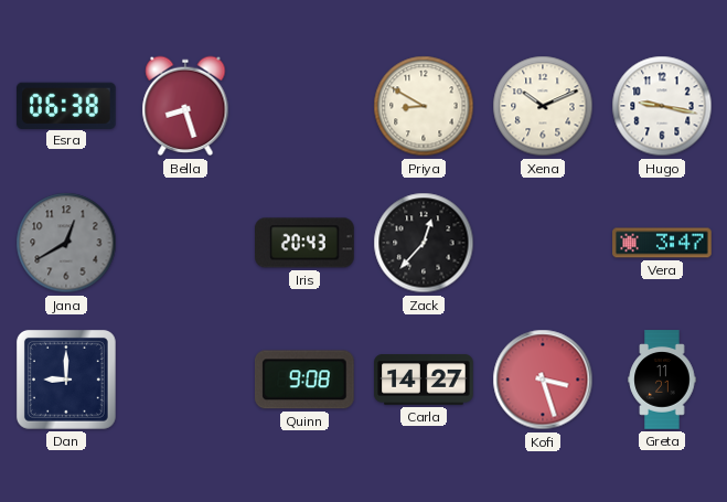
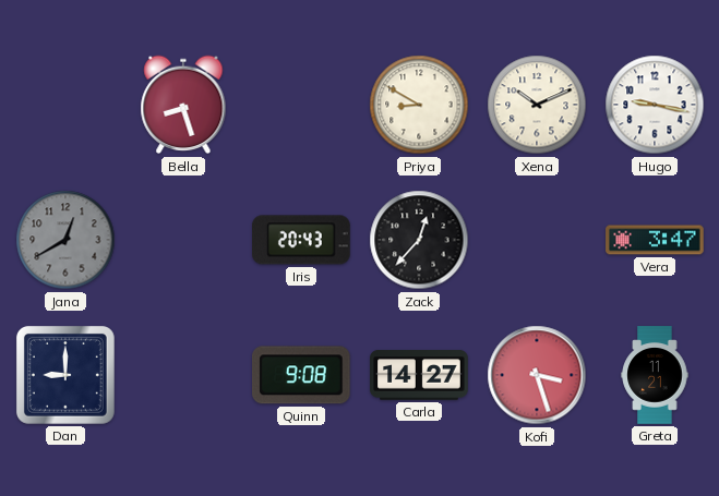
Esra: 06:38 -> none (67, 105)
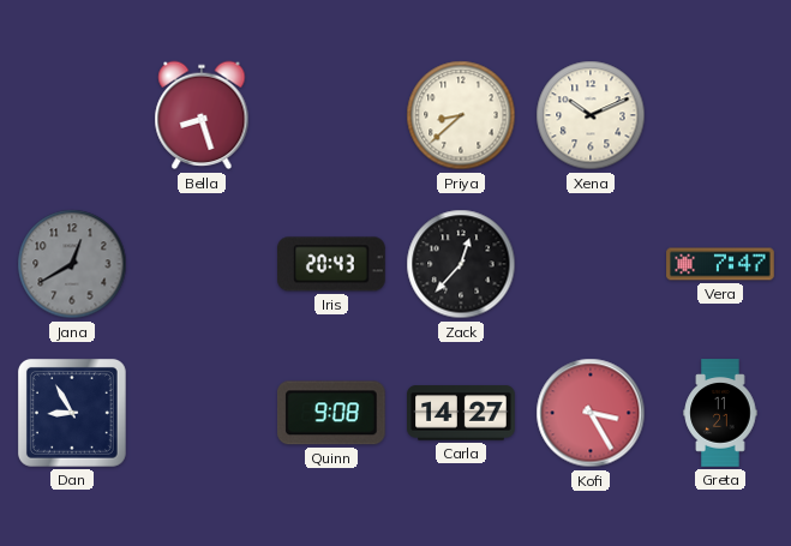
Priya: 8:50 -> 8:38 (461, 115)
Hugo: 9:17 -> none (655, 105)
Vera: 3:47 -> 7:47 (720, 264)
Dan: 9:00 -> 8:55 (72, 413)
Kofi: 3:27 -> 3:25 (591, 413)
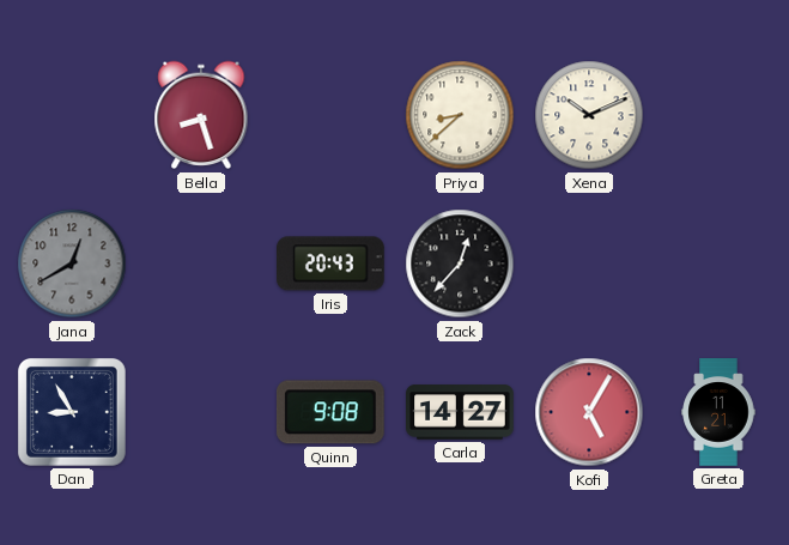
Vera: 7:47 -> none (720, 264)
Kofi: 3:25 -> 5:05 (589, 412)
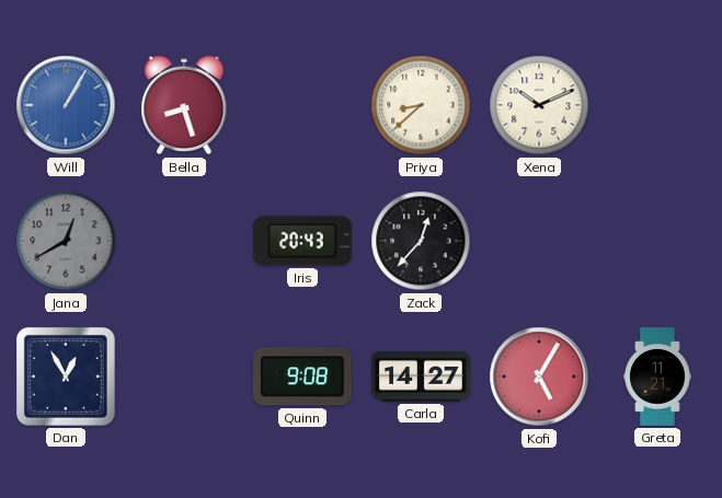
Will: none -> 1:05 (66, 105)
Dan: 8:55 -> 12:55 (66, 377)
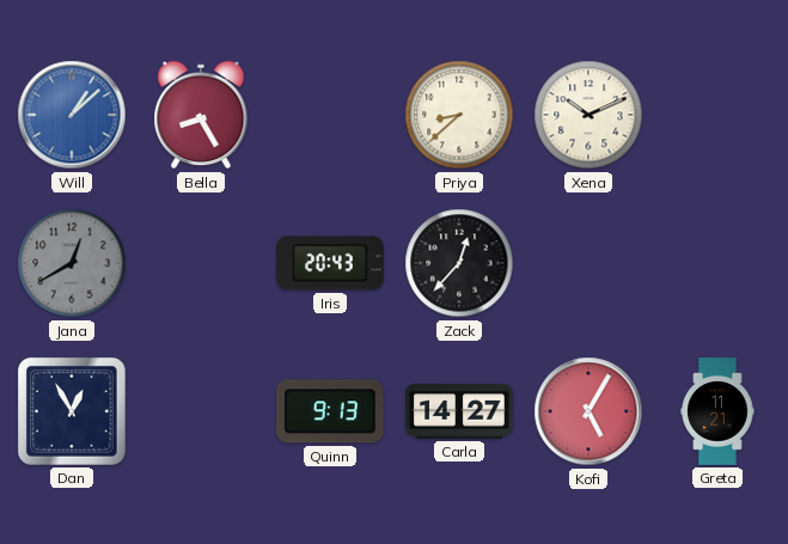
Will: 1:05 -> 1:08 (72, 115)
Bella: 8:27 -> 8:25 (201, 115)
Quinn: 9:08 -> 9:13 (330, 411)
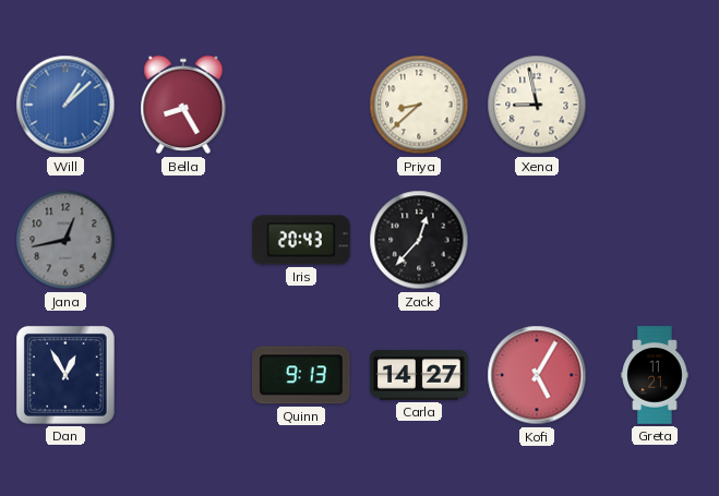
Xena: 10:11 -> 8:58 (537, 105)
Jana: 12:40 -> 12:43 (65, 240)
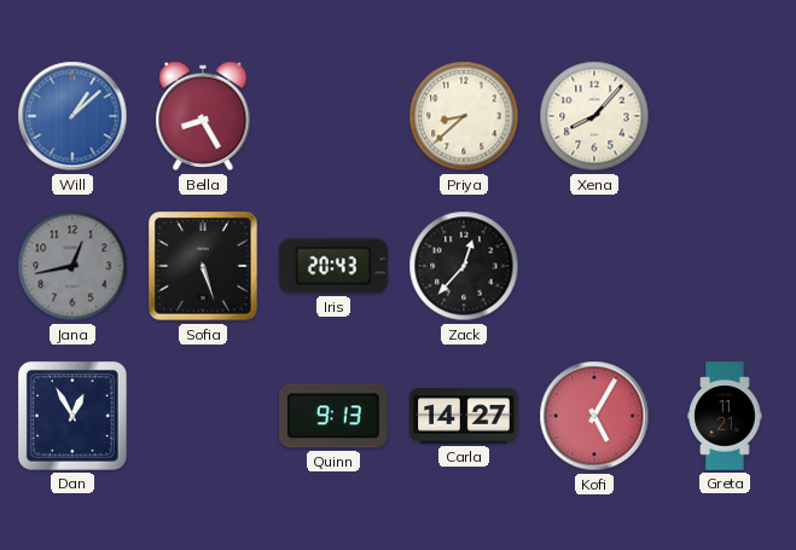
Xena: 8:58 -> 8:07 (594, 116)
Sofia: none -> 5:27 (203, 266)
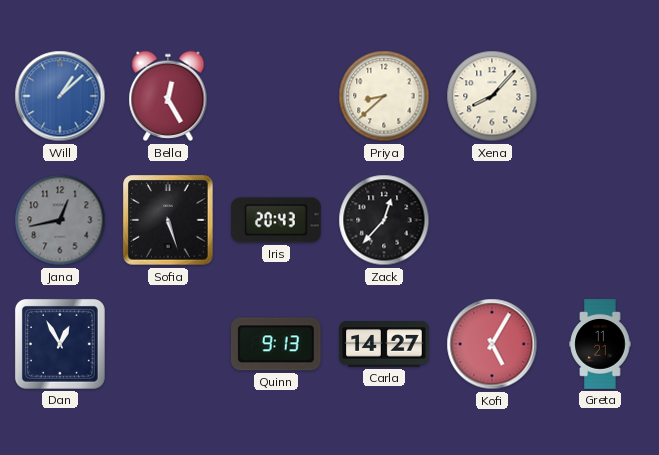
Bella: 8:25 -> 12:25 (168, 96)
